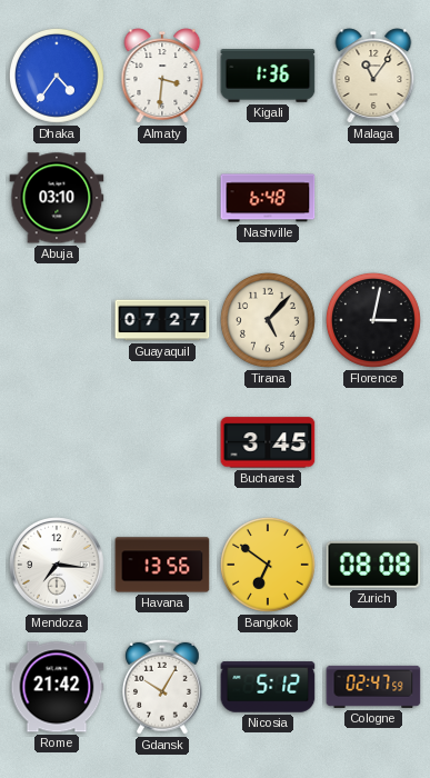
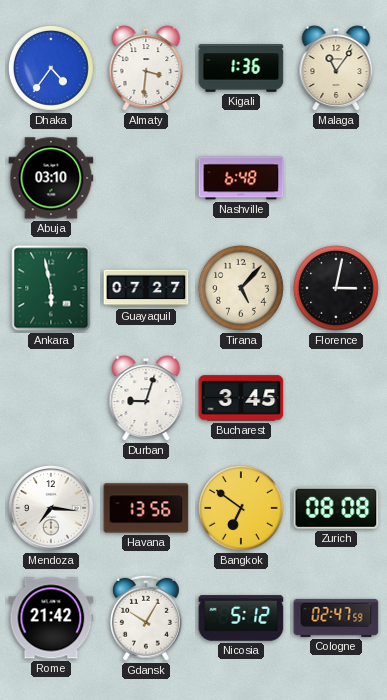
Ankara: none -> 5:58 (51, 288)
Durban: none -> 9:03 (146, 398)
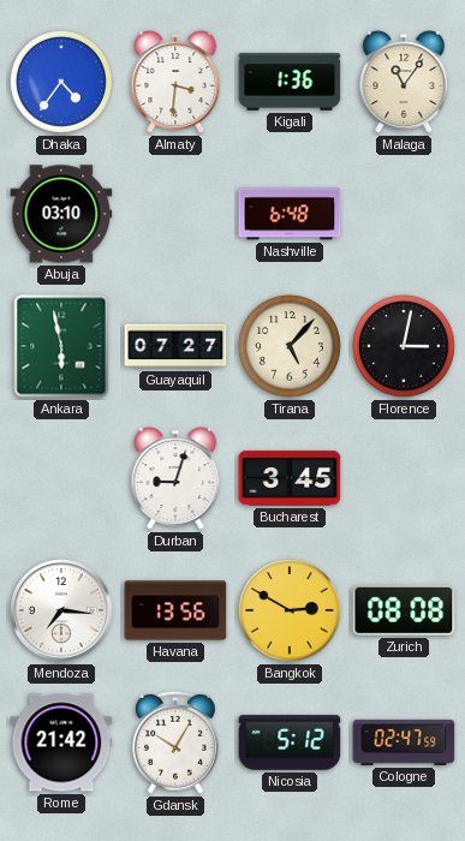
Bangkok: 6:51 -> 2:50 (290, 610)
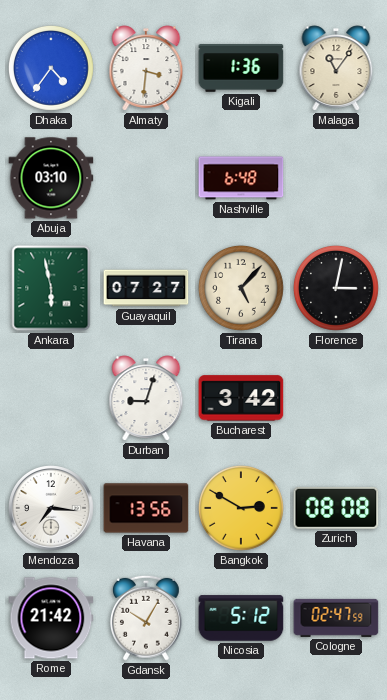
Bucharest: 3:45 -> 3:42 (241, 398)
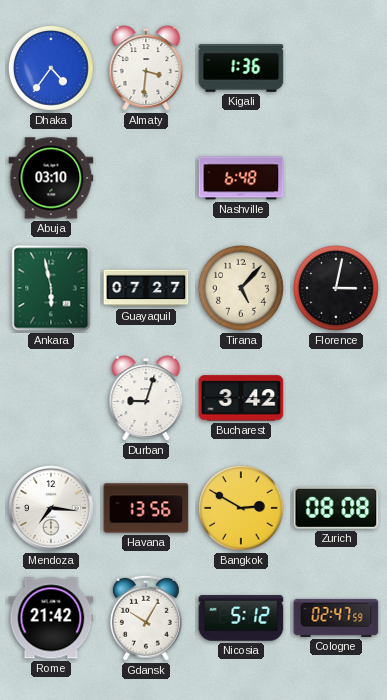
Malaga: 11:06 -> none (336, 68)
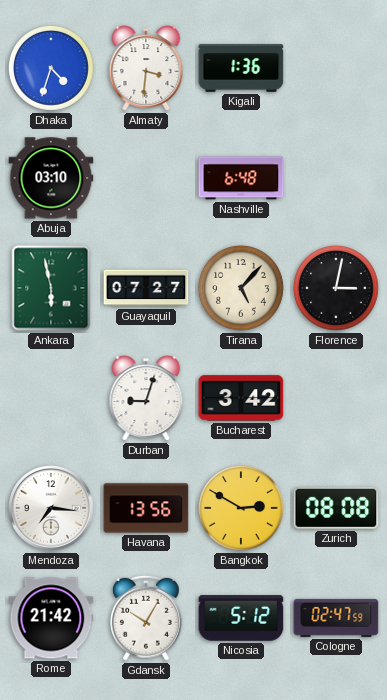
Dhaka: 4:36 -> 4:33 (51, 68)
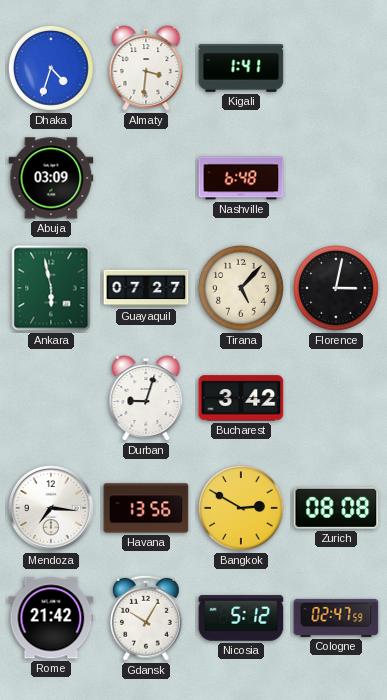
Kigali: 1:36 -> 1:41 (241, 69)
Abuja: 03:10 -> 03:09 (51, 178)
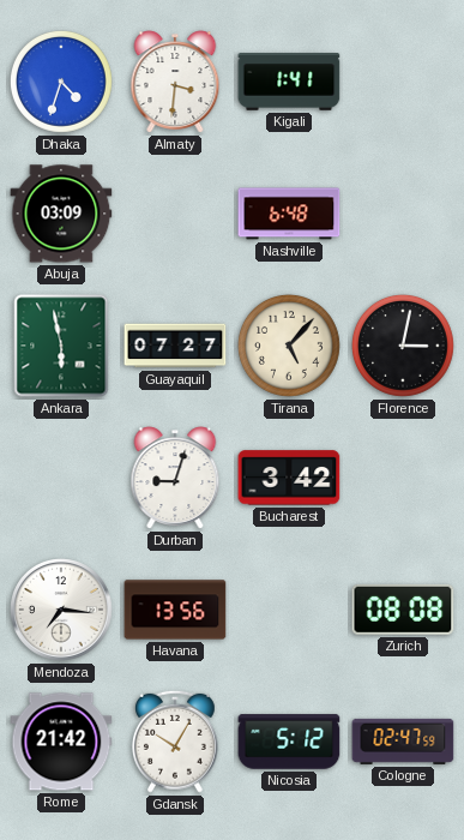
Bangkok: 2:50 -> none (241, 508)
